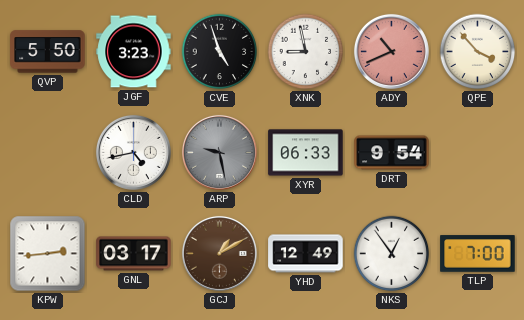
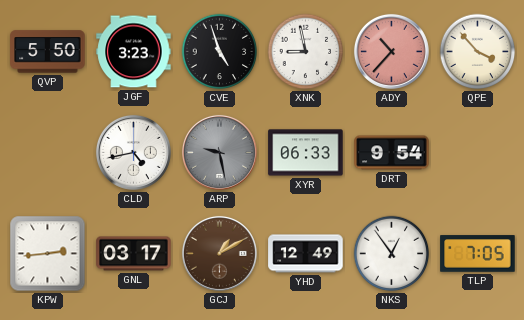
ADY: 10:41 -> 10:37 (391, 51)
TLP: 7:00 -> 7:05 (478, 254)
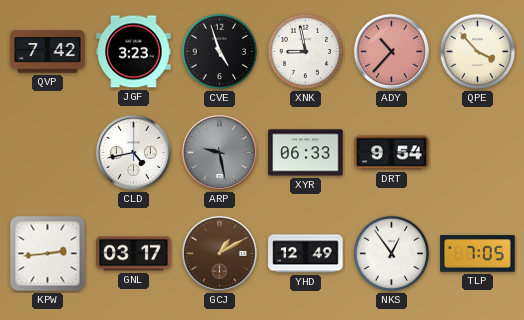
QVP: 5:50 -> 7:42 (48, 52)
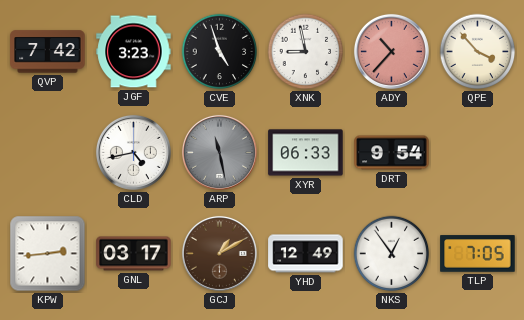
ARP: 9:28 -> 11:28 (219, 152)
